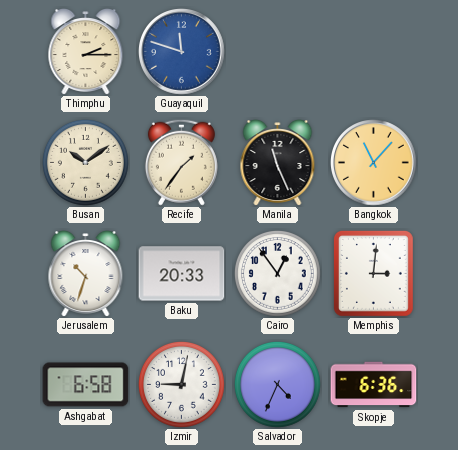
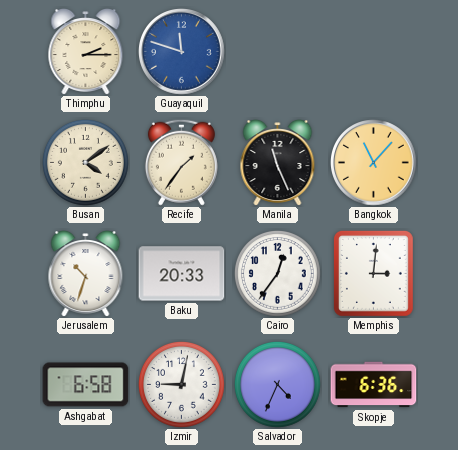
Busan: 10:09 -> 4:09 (85, 162)
Cairo: 12:54 -> 12:36 (277, 273)
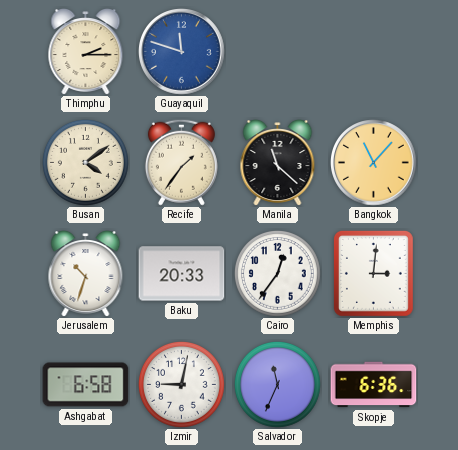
Manila: 11:26 -> 11:22 (278, 163)
Salvador: 4:34 -> 11:34 (277, 384)
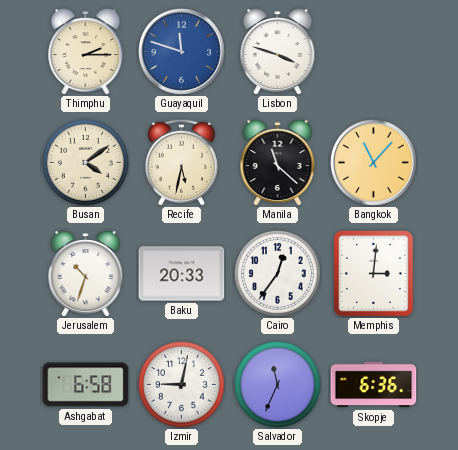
Lisbon: none -> 3:48 (278, 52)
Recife: 1:36 -> 5:32 (181, 162)
